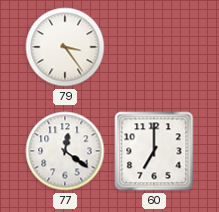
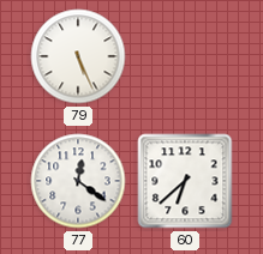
79: 3:24 -> 5:26 (78, 56)
60: 7:00 -> 6:38 (185, 181)
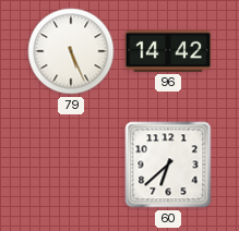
96: none -> 14:42 (168, 51)
77: 12:21 -> none (78, 181)
